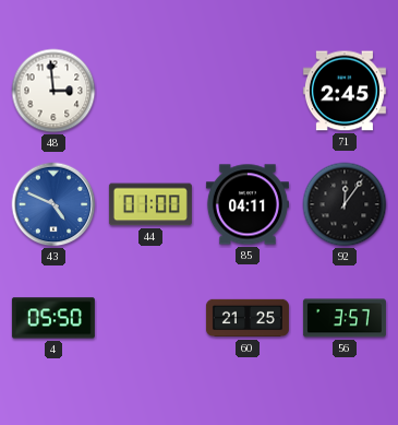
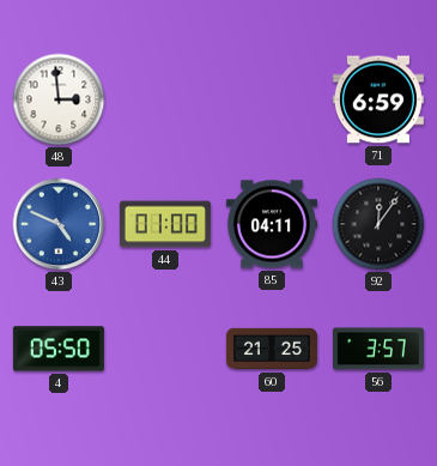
71: 2:45 -> 6:59 (378, 99)
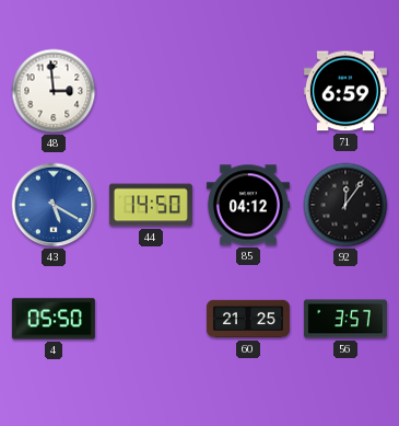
43: 4:49 -> 5:20 (54, 205)
44: 01:00 -> 14:50 (151, 205)
85: 04:11 -> 04:12 (248, 205)
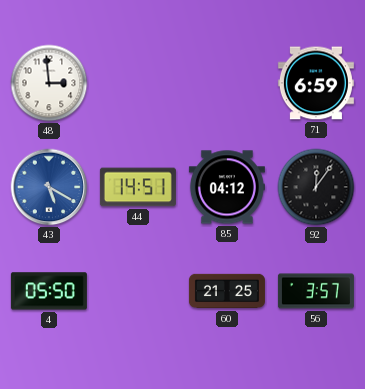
44: 14:50 -> 14:51 (138, 187)
